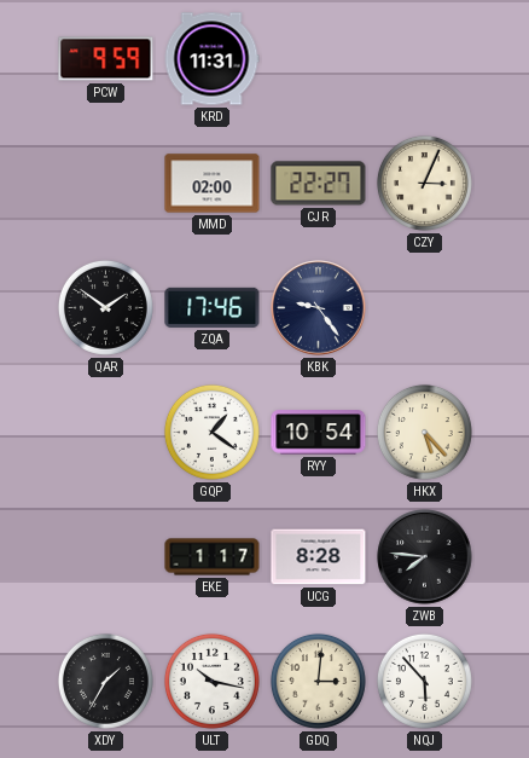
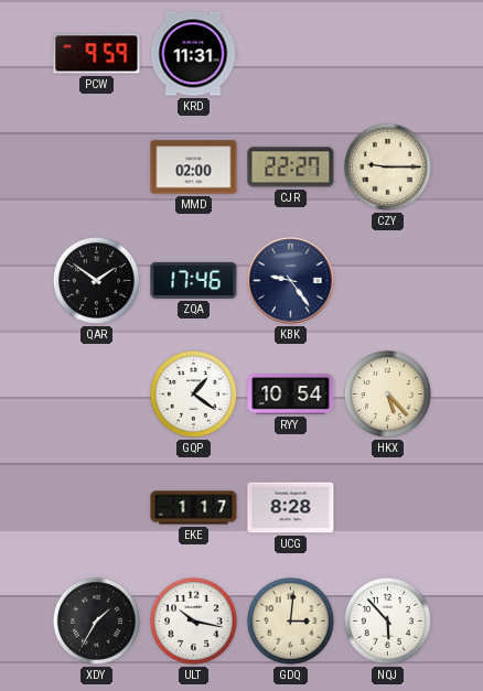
CZY: 3:04 -> 9:15 (387, 166)
ZWB: 7:46 -> none (425, 557)
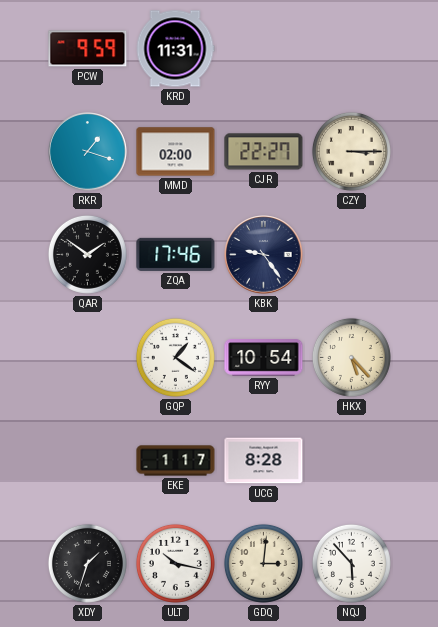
RKR: none -> 1:18 (88, 152)
CZY: 9:15 -> 3:15 (351, 151)
XDY: 1:35 -> 1:33 (87, 563)
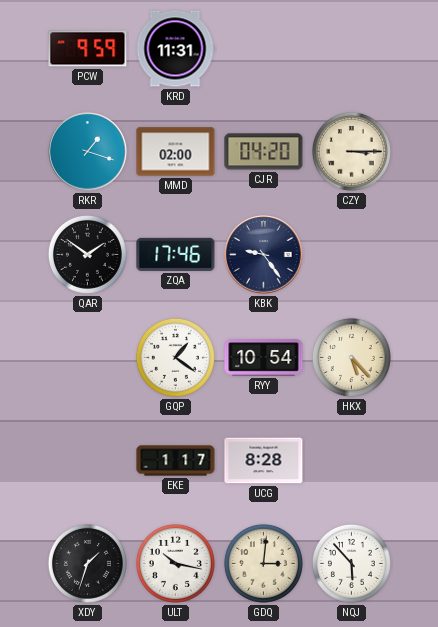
CJR: 22:27 -> 04:20 (264, 152)
